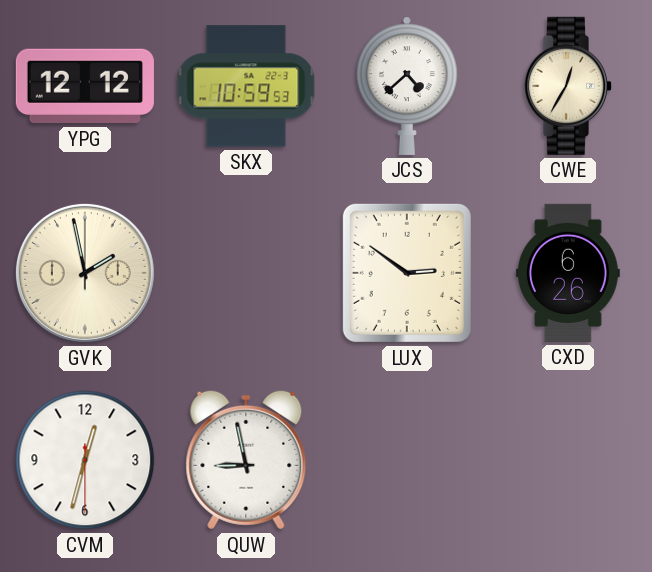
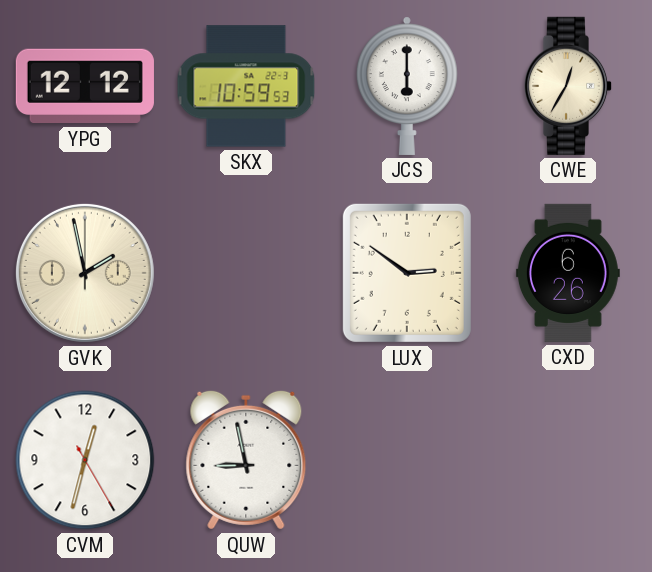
JCS: 4:38 -> 6:00 (407, 86)
CVM: 12:32:30 -> 12:32:25 (85, 460)
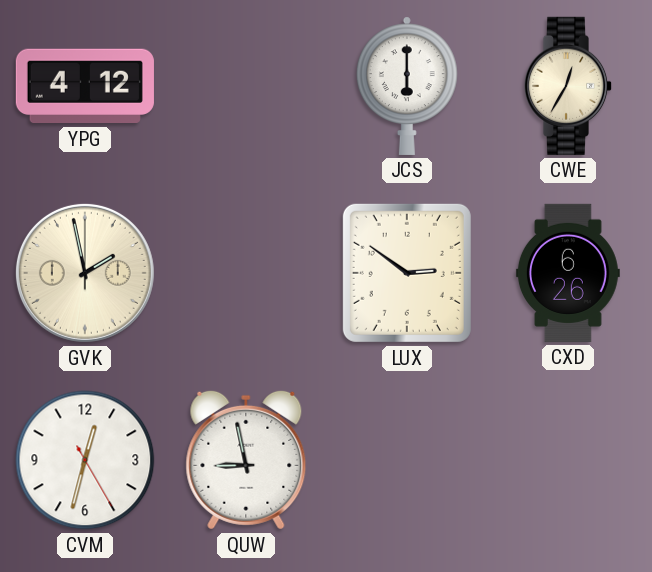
YPG: 12:12 -> 4:12 (85, 86)
SKX: 10:59 -> none (246, 86)
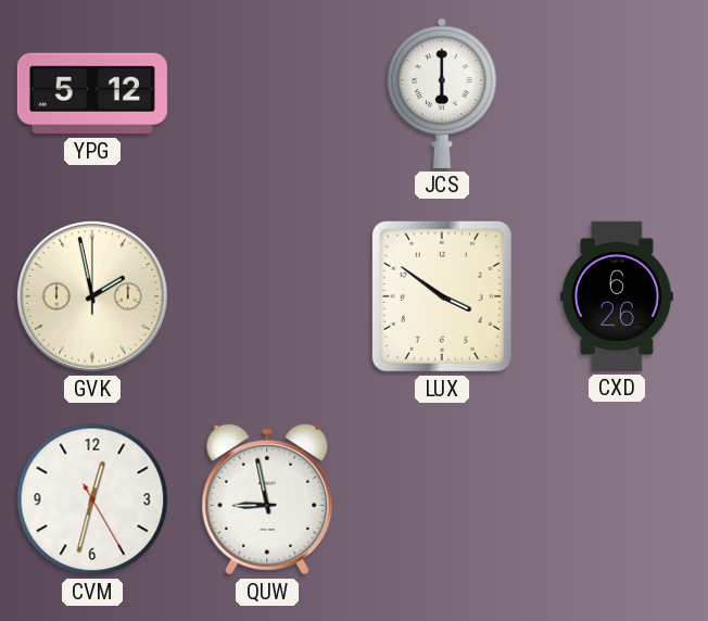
YPG: 4:12 -> 5:12 (92, 93)
CWE: 12:35 -> none (568, 86)
LUX: 2:51 -> 3:51 (442, 296)
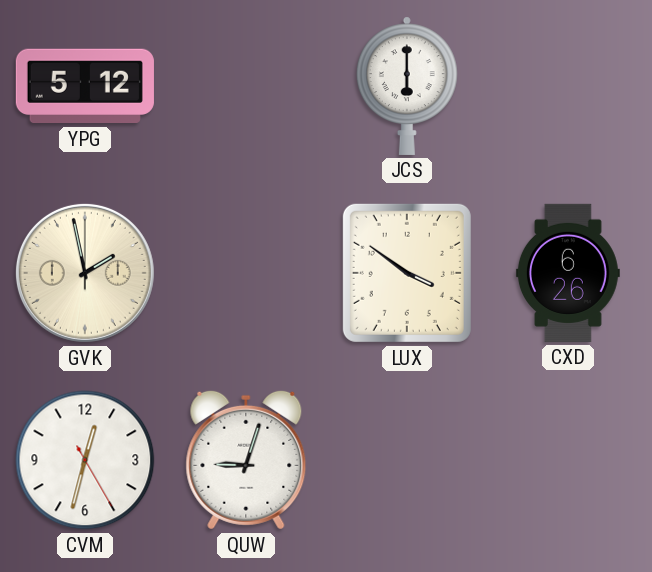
QUW: 8:58 -> 9:03 (246, 460)
